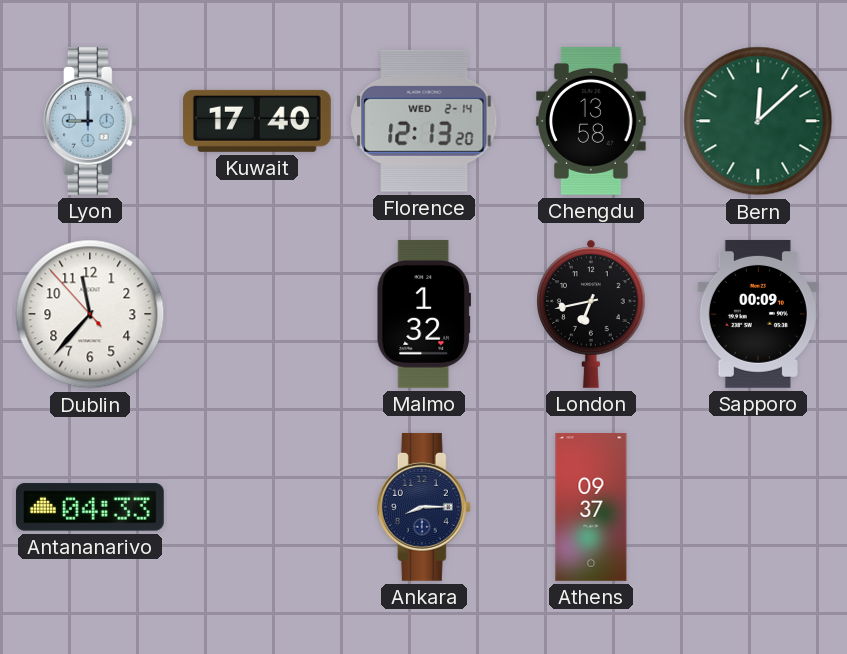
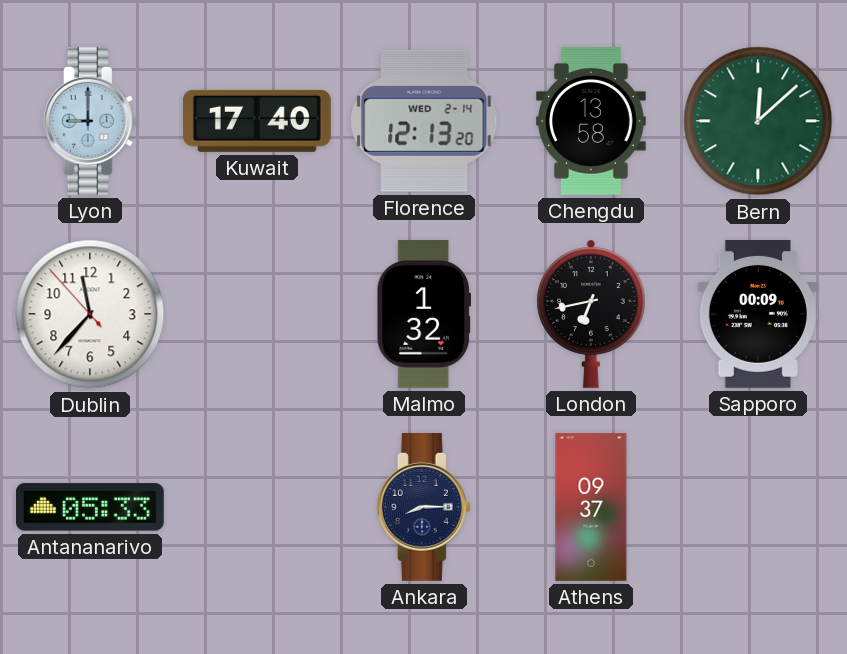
Antananarivo: 04:33 -> 05:33 (90, 507)
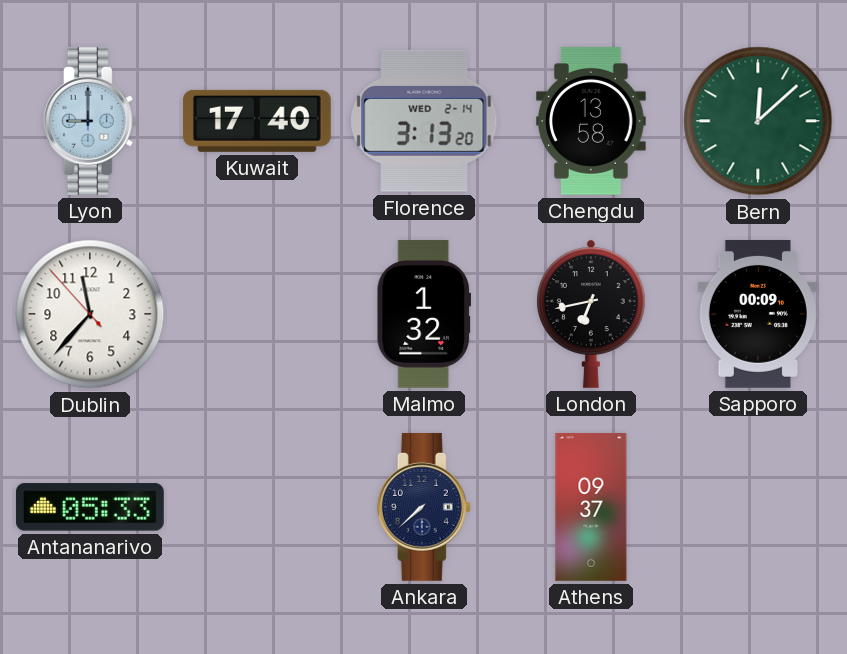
Florence: 12:13 -> 3:13 (424, 121)
Ankara: 8:15 -> 7:38 (424, 507)
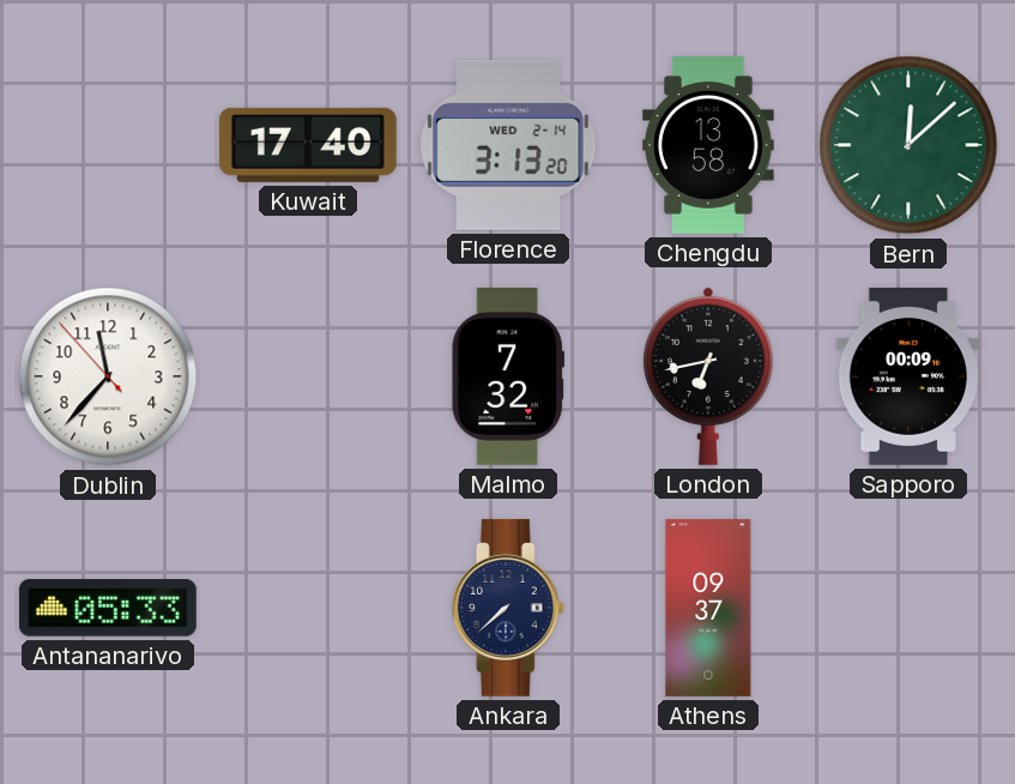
Lyon: 9:00 -> none (90, 121)
Malmo: 1:32 -> 7:32 (507, 376)
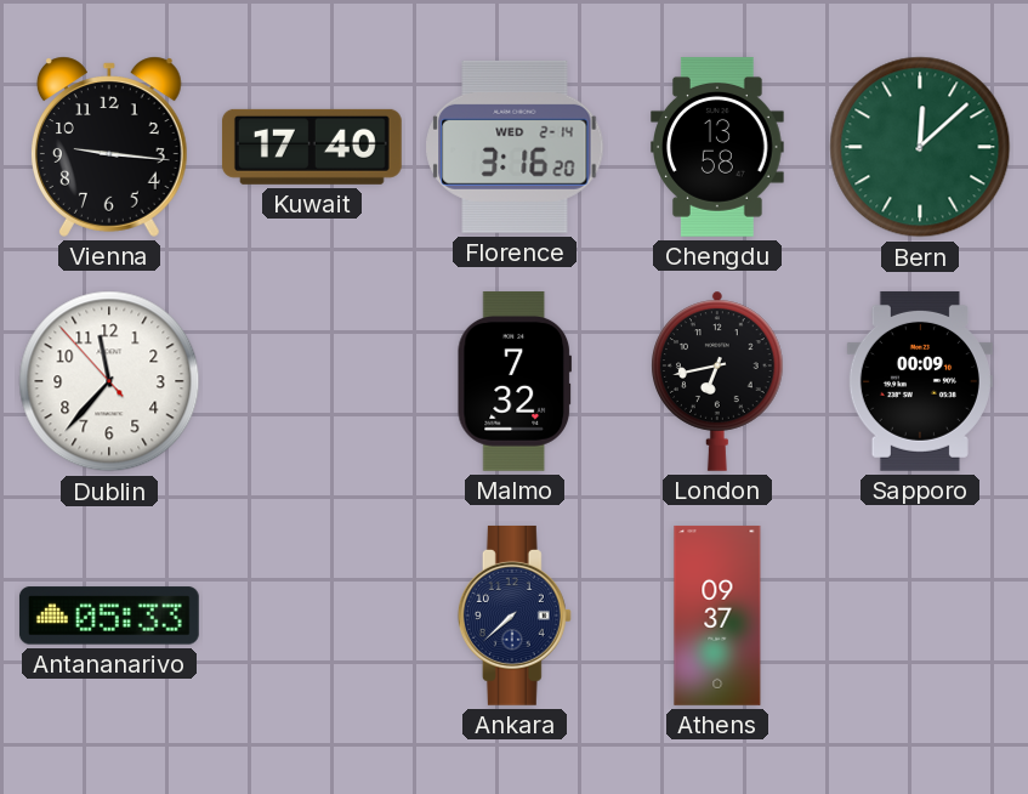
Vienna: none -> 9:16 (109, 147)
Florence: 3:13 -> 3:16 (515, 147)
